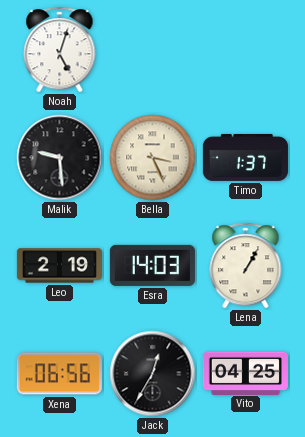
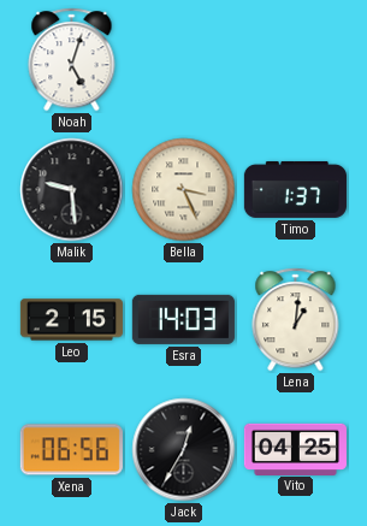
Leo: 2:19 -> 2:15 (71, 320)
Lena: 1:05 -> 1:01 (296, 320)
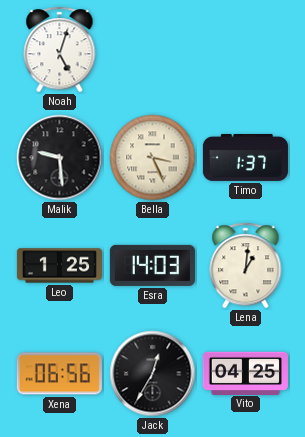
Leo: 2:15 -> 1:25 (59, 266)
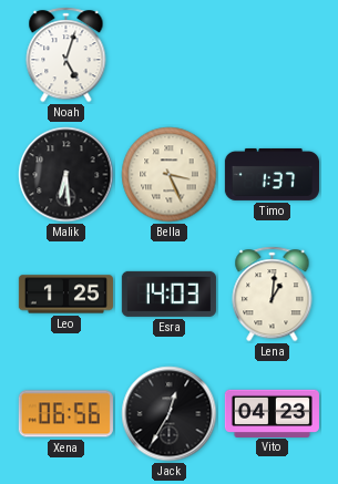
Malik: 9:29 -> 6:29 (66, 175)
Vito: 04:25 -> 04:23 (272, 413)
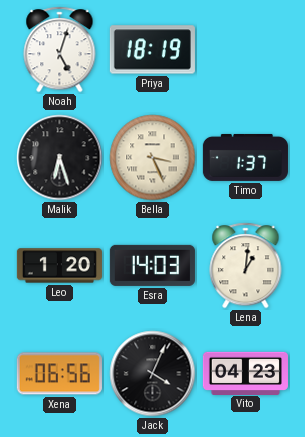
Priya: none -> 18:19 (152, 50)
Malik: 6:29 -> 6:27 (60, 158)
Leo: 1:25 -> 1:20 (59, 266)
Jack: 12:35 -> 4:04 (153, 374)
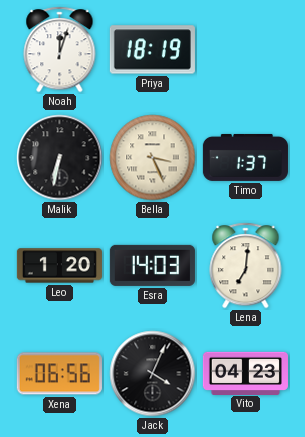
Noah: 5:03 -> 12:03 (60, 50)
Malik: 6:27 -> 6:32 (60, 158)
Lena: 1:01 -> 7:01 (246, 266)
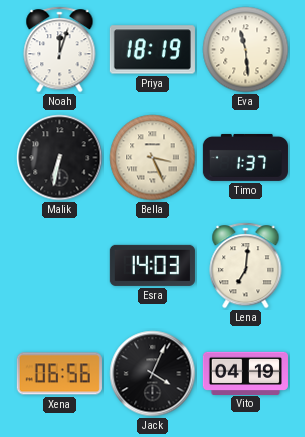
Eva: none -> 11:29 (246, 50)
Leo: 1:20 -> none (59, 266)
Vito: 04:23 -> 04:19 (245, 373)
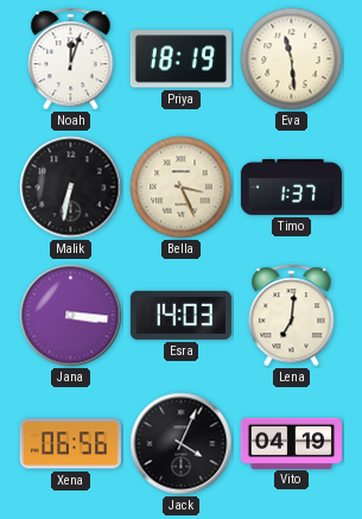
Jana: none -> 3:16 (71, 316)
